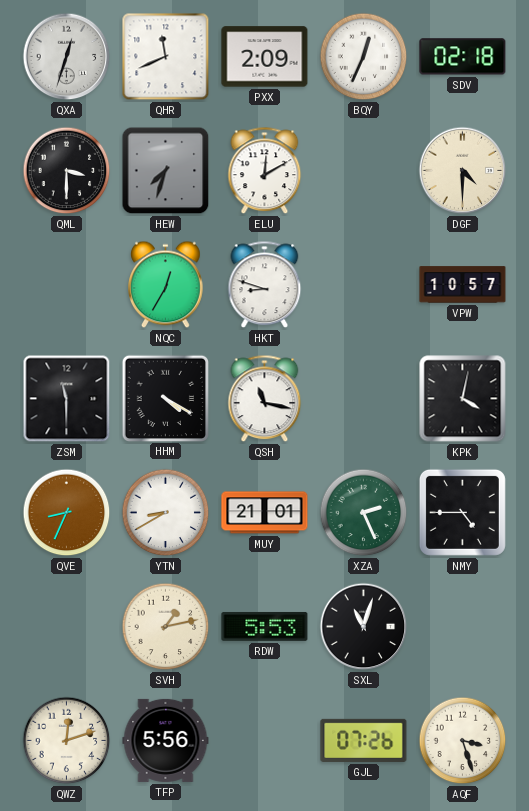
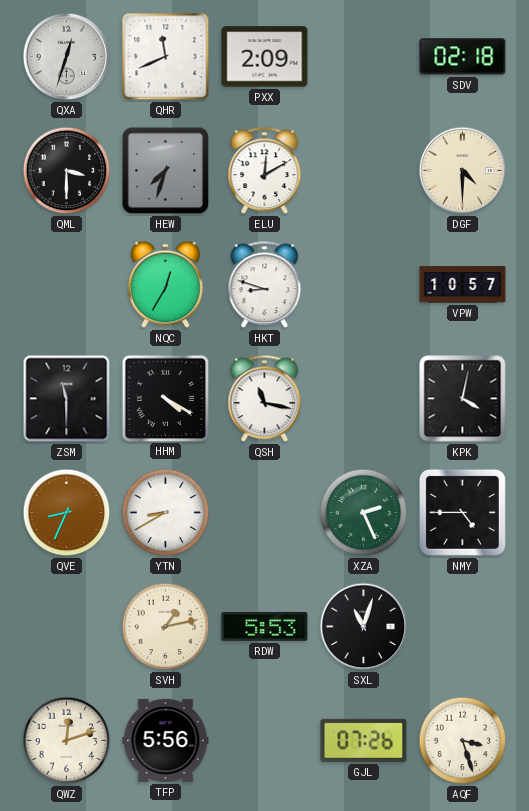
BQY: 12:34 -> none (364, 57)
MUY: 21:01 -> none (265, 513)
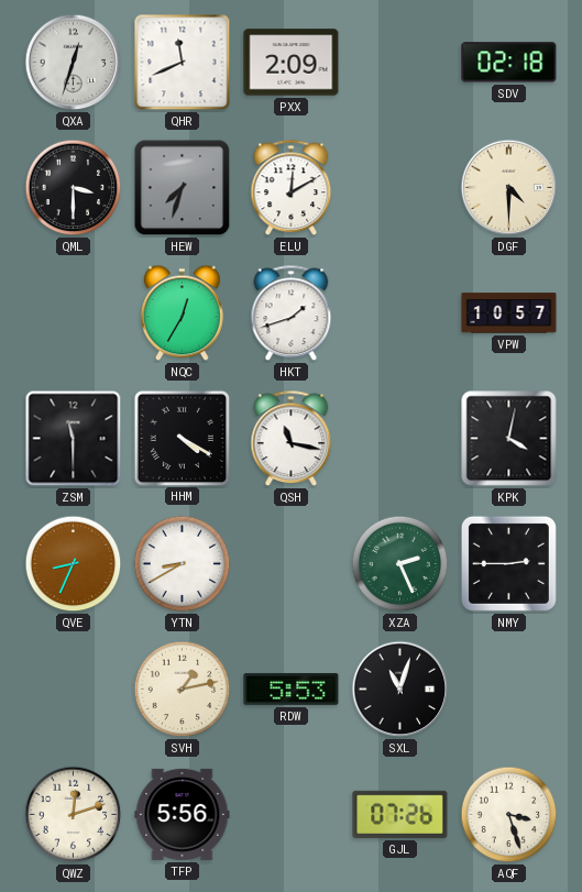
HKT: 8:48 -> 1:42 (292, 313)
NMY: 4:45 -> 2:45 (508, 563)
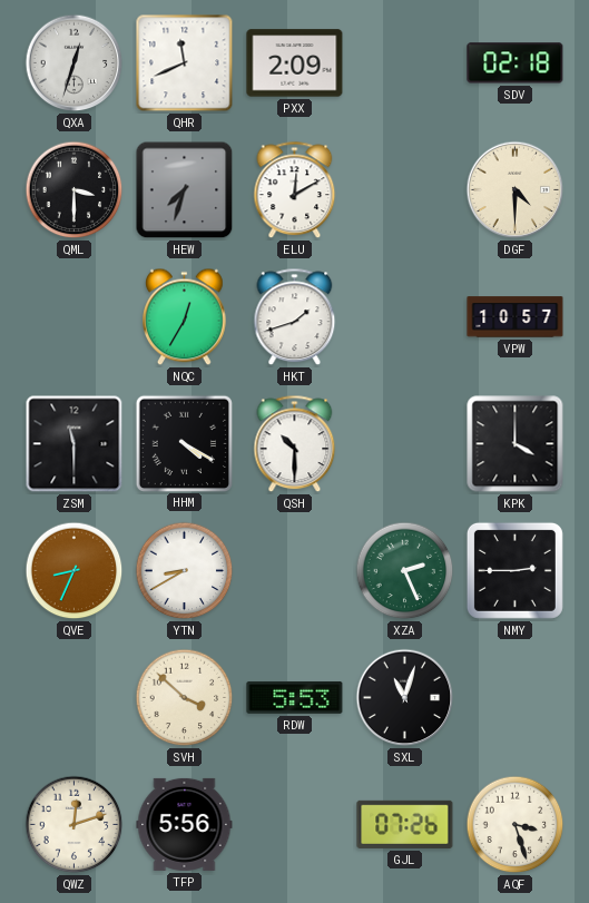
QSH: 11:17 -> 10:30 (295, 444)
KPK: 4:02 -> 4:00 (516, 444)
SVH: 1:13 -> 3:52 (185, 698)
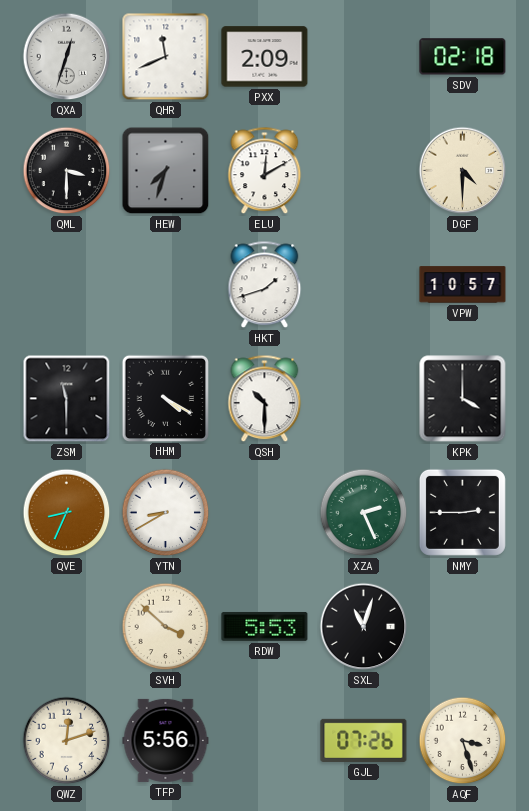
NQC: 12:35 -> none (185, 317)
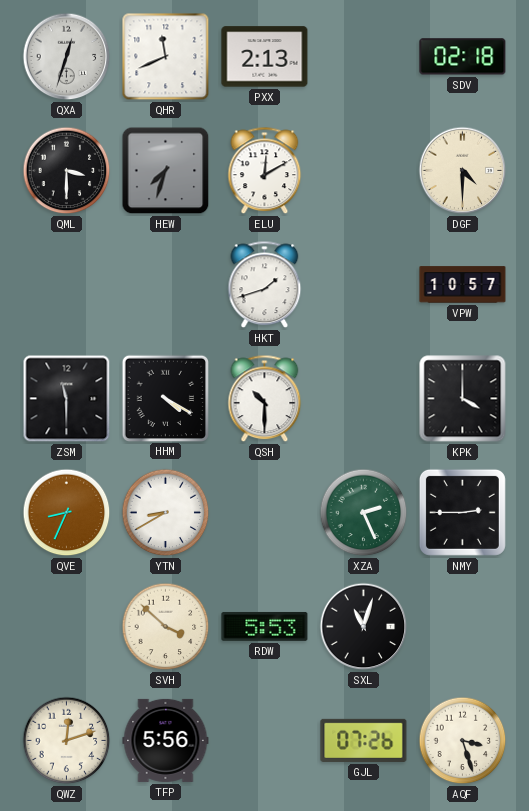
PXX: 2:09 -> 2:13 (265, 57)
